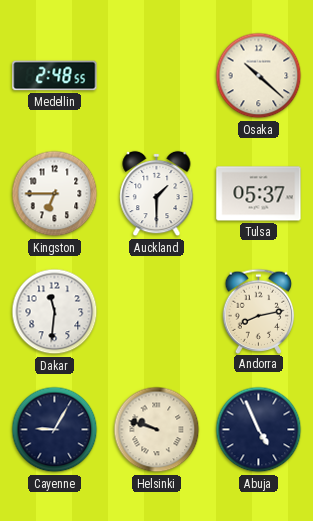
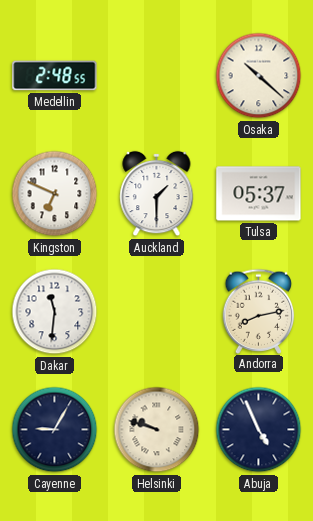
Kingston: 6:45 -> 6:49 (55, 194)
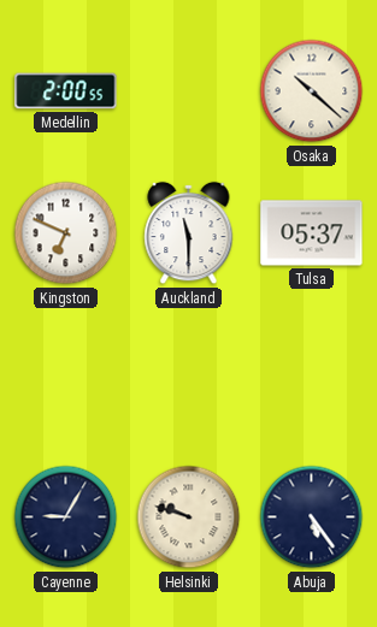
Medellin: 2:48 -> 2:00 (66, 91)
Auckland: 1:30 -> 11:30 (189, 233)
Dakar: 11:31 -> none (55, 312)
Andorra: 8:13 -> none (259, 311)
Abuja: 4:56 -> 5:24 (312, 517)
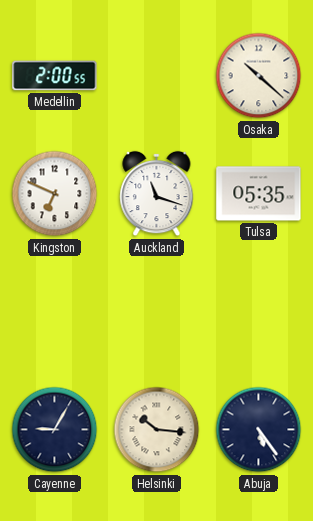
Auckland: 11:30 -> 11:18 (157, 194)
Tulsa: 05:37 -> 05:35 (259, 194)
Helsinki: 9:48 -> 10:16 (157, 430)
